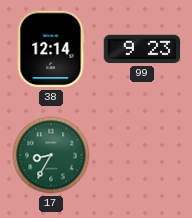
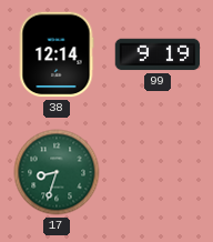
99: 9:23 -> 9:19 (158, 54)
17: 8:35 -> 8:33 (57, 172)
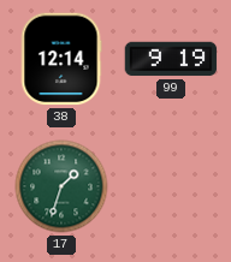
17: 8:33 -> 1:33 (61, 186)
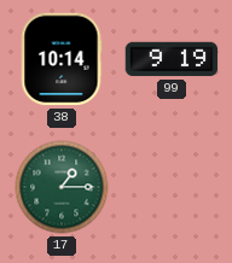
38: 12:14 -> 10:14 (62, 59)
17: 1:33 -> 1:15 (62, 187)
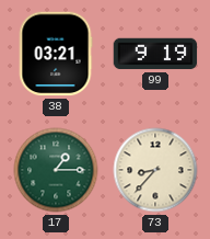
38: 10:14 -> 03:21 (56, 54)
73: none -> 8:37 (155, 170)
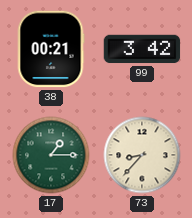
38: 03:21 -> 00:21 (51, 49)
99: 9:19 -> 3:42 (142, 49)
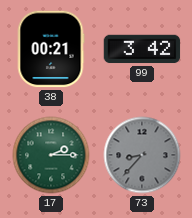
17: 1:15 -> 2:15 (51, 155)
73 dial: cream -> grey (142, 155)
